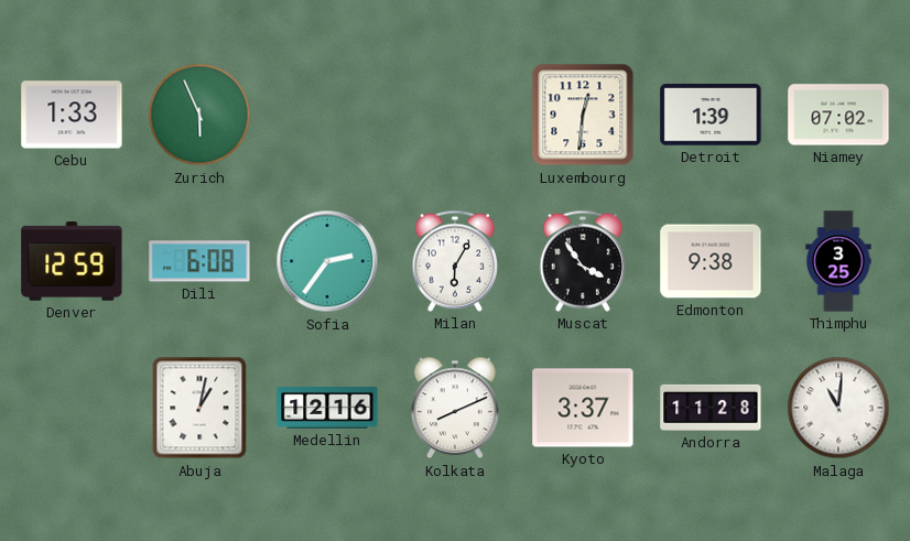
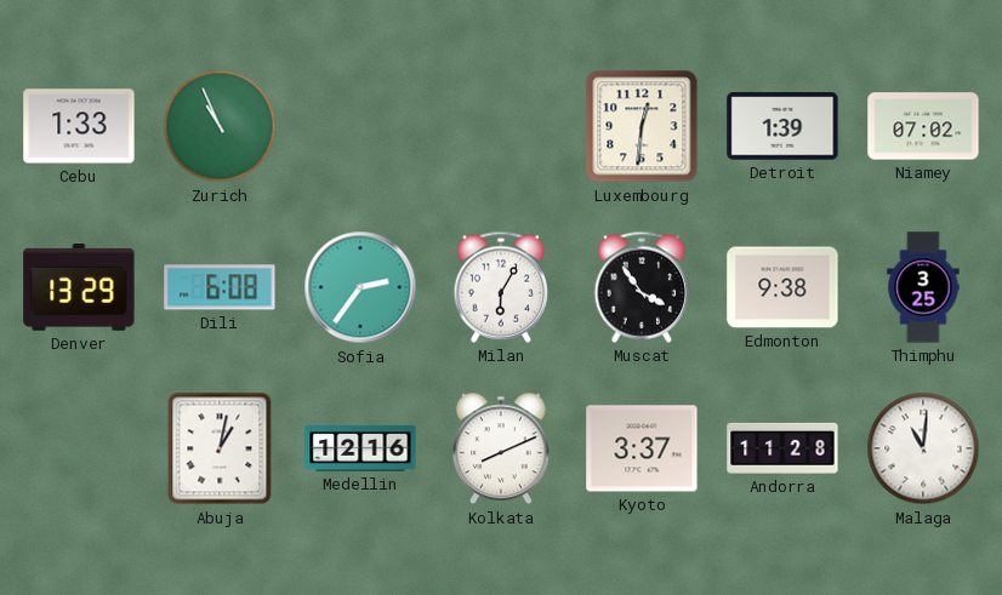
Zurich: 5:56 -> 10:56 (220, 126)
Denver: 12:59 -> 13:29 (79, 288)
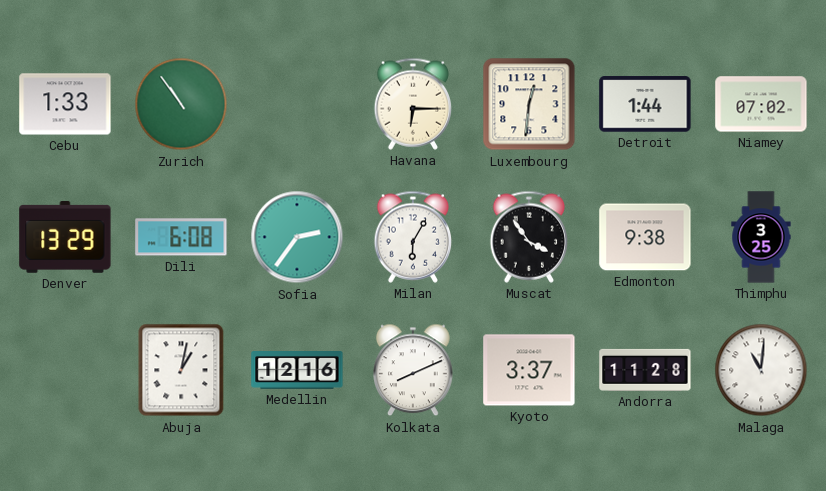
Zurich: 10:56 -> 10:54 (181, 104)
Havana: none -> 6:15 (413, 104)
Detroit: 1:39 -> 1:44 (645, 104)
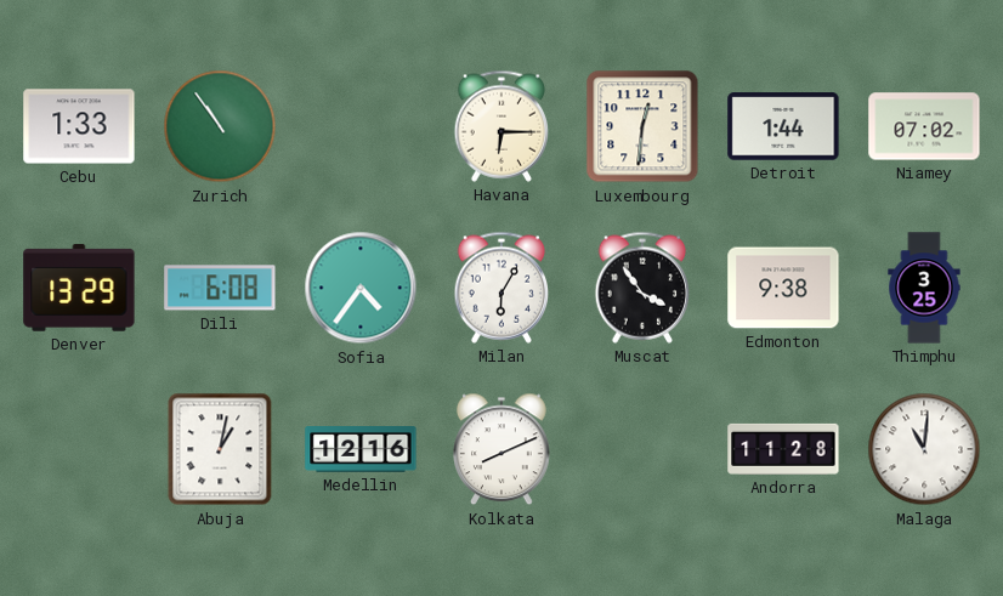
Sofia: 2:36 -> 4:36 (361, 288)
Kyoto: 3:37 -> none (529, 370)
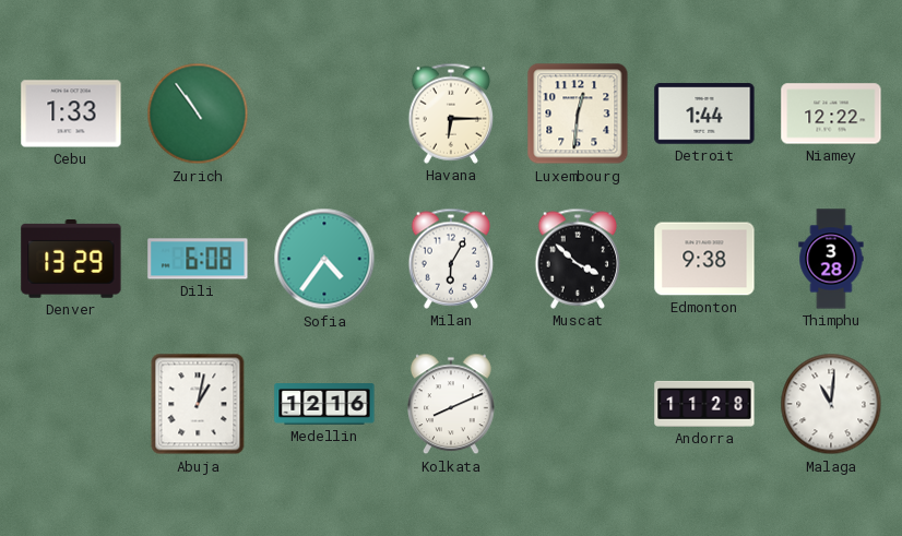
Niamey: 07:02 -> 12:22 (831, 114)
Muscat: 3:54 -> 3:52 (578, 259)
Thimphu: 3:25 -> 3:28 (831, 259)
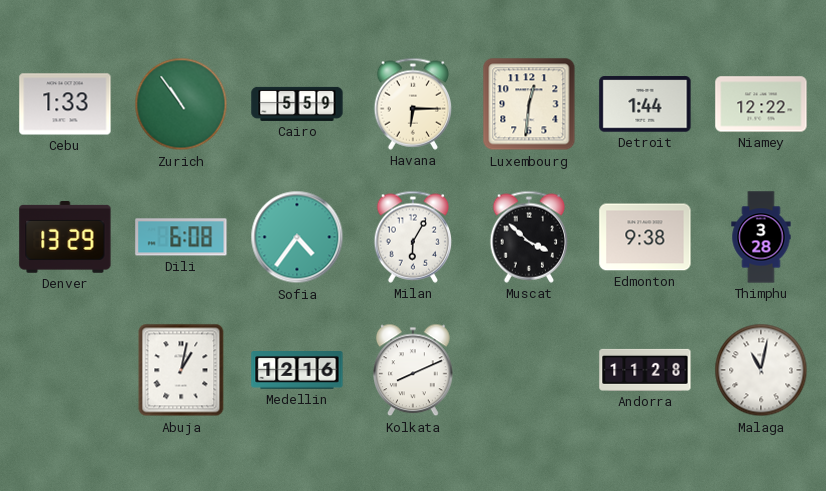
Cairo: none -> 5:59 (297, 104)
Malaga: 11:01 -> 11:02 (761, 370)
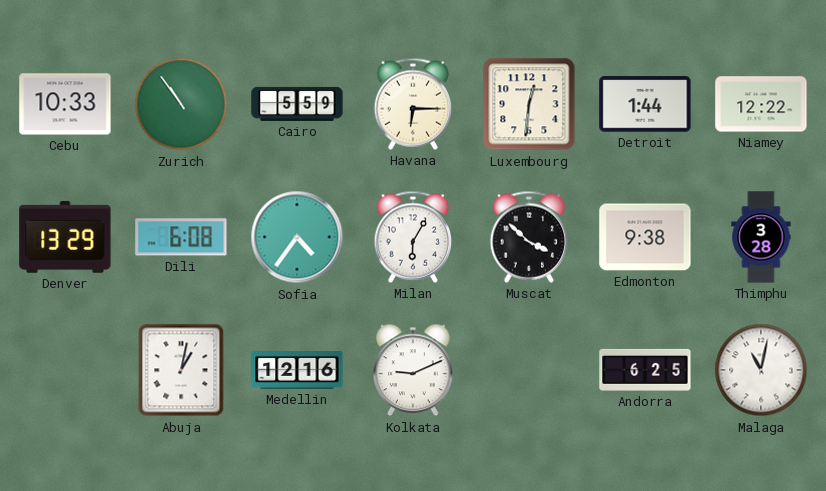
Cebu: 1:33 -> 10:33 (65, 104)
Kolkata: 8:11 -> 9:11 (414, 370)
Andorra: 11:28 -> 6:25 (645, 370)
